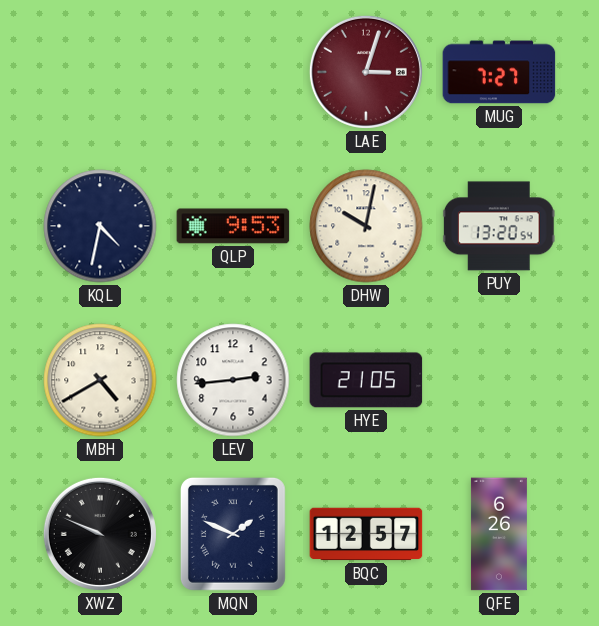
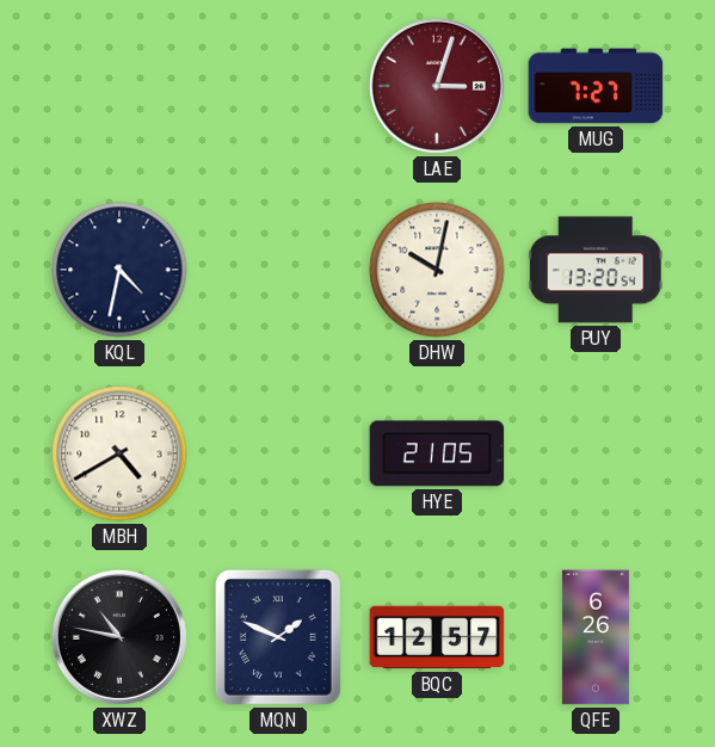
QLP: 9:53 -> none (233, 226)
LEV: 2:44 -> none (233, 380)
XWZ: 9:49 -> 10:47 (119, 637)
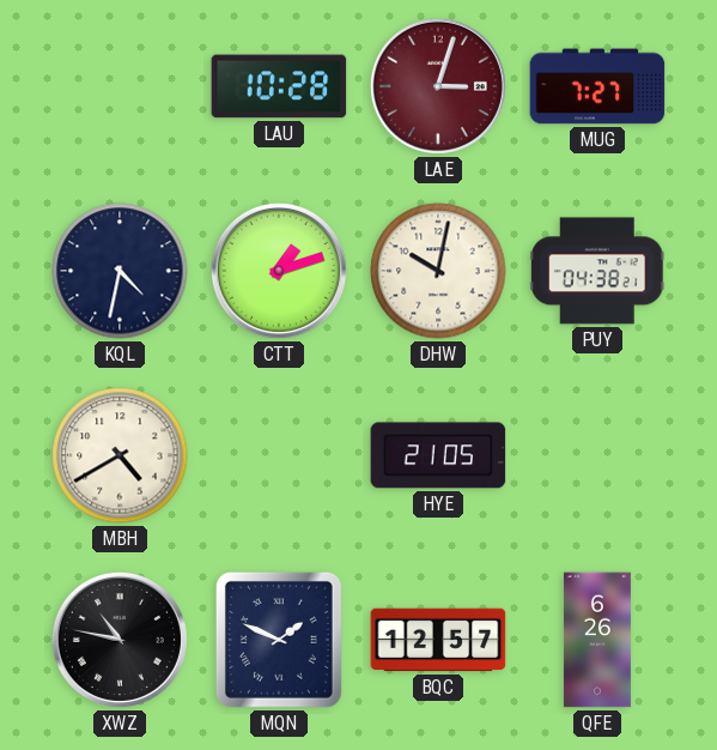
LAU: none -> 10:28 (279, 86)
CTT: none -> 1:12 (279, 271)
PUY: 13:20 -> 04:38 (597, 271)
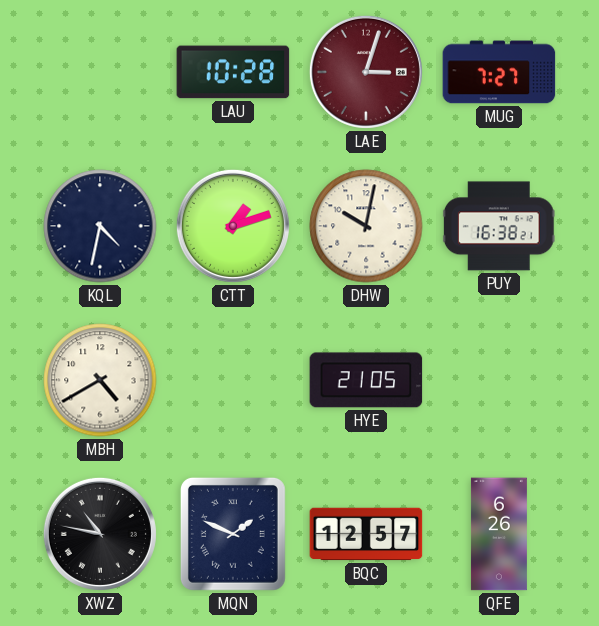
PUY: 04:38 -> 16:38 (499, 226)
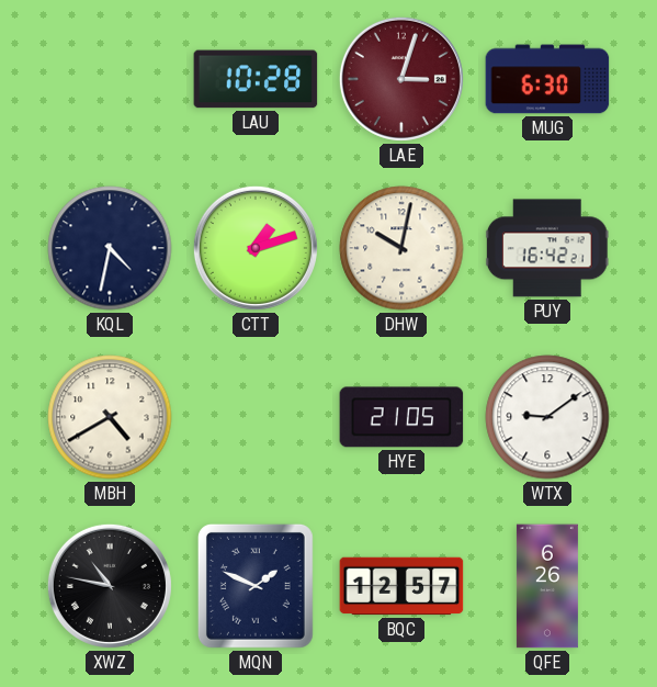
MUG: 7:27 -> 6:30 (547, 79)
PUY: 16:38 -> 16:42 (547, 248)
WTX: none -> 9:09 (547, 417)
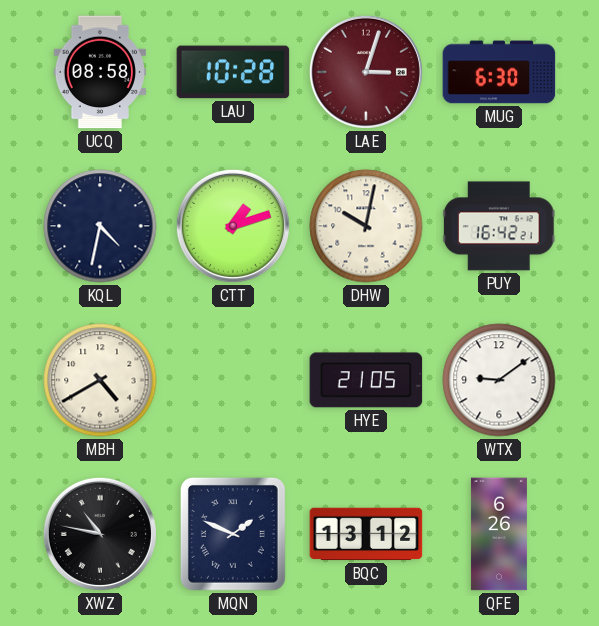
UCQ: none -> 08:58 (100, 72)
BQC: 12:57 -> 13:12 (366, 534)
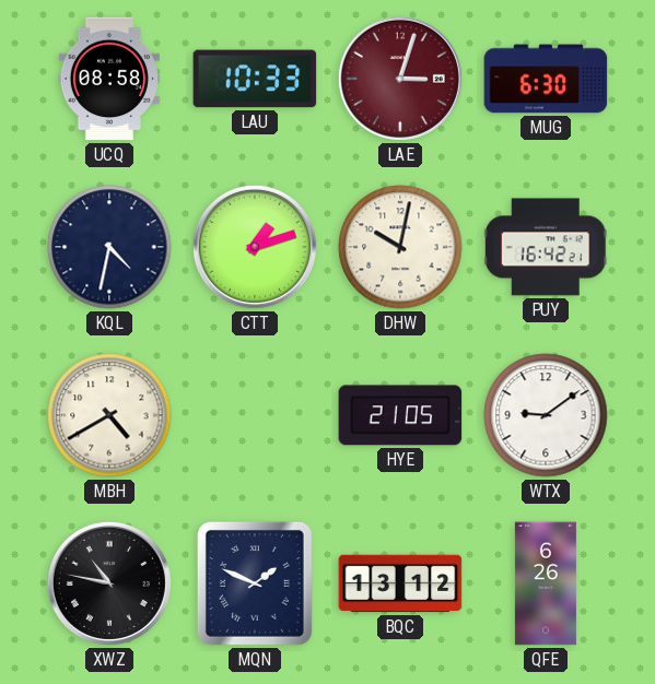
LAU: 10:28 -> 10:33 (255, 79)
